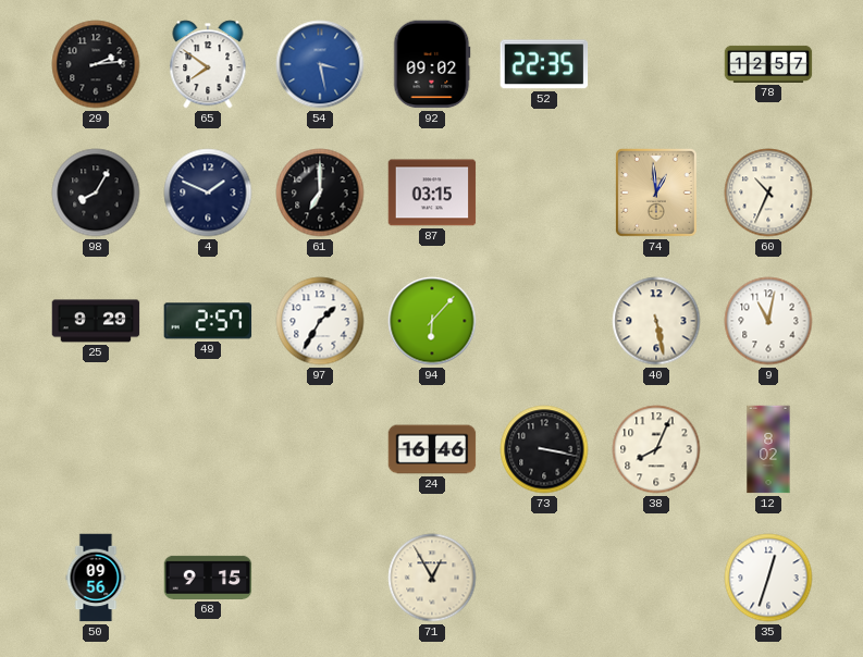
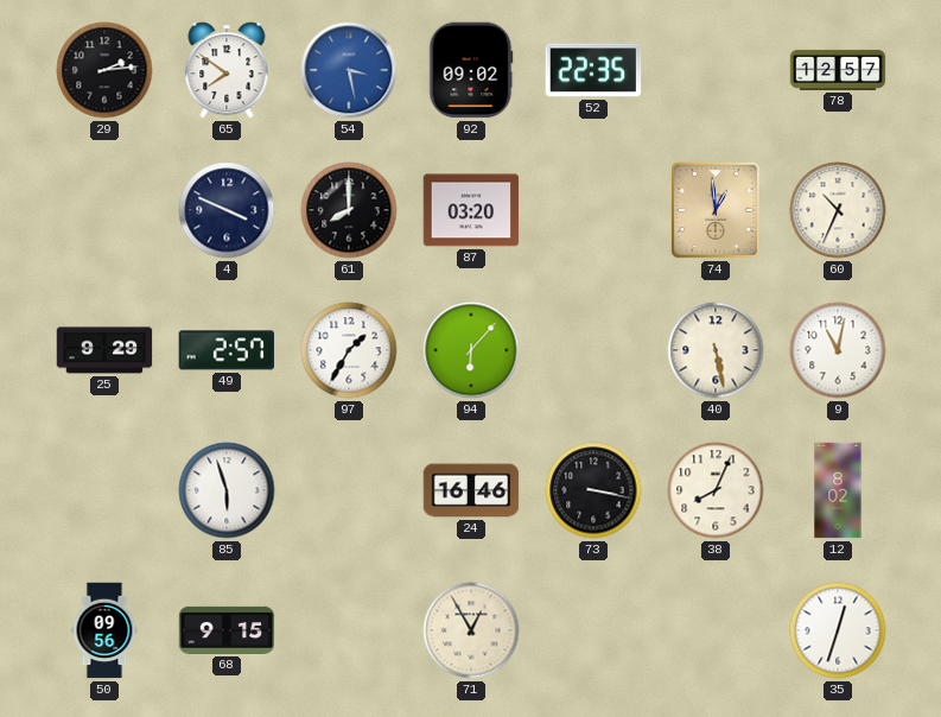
98: 8:05 -> none (96, 193)
4: 1:49 -> 3:49 (227, 210)
61: 7:00 -> 8:00 (349, 210)
87: 03:15 -> 03:20 (471, 210)
85: none -> 5:57 (227, 490)
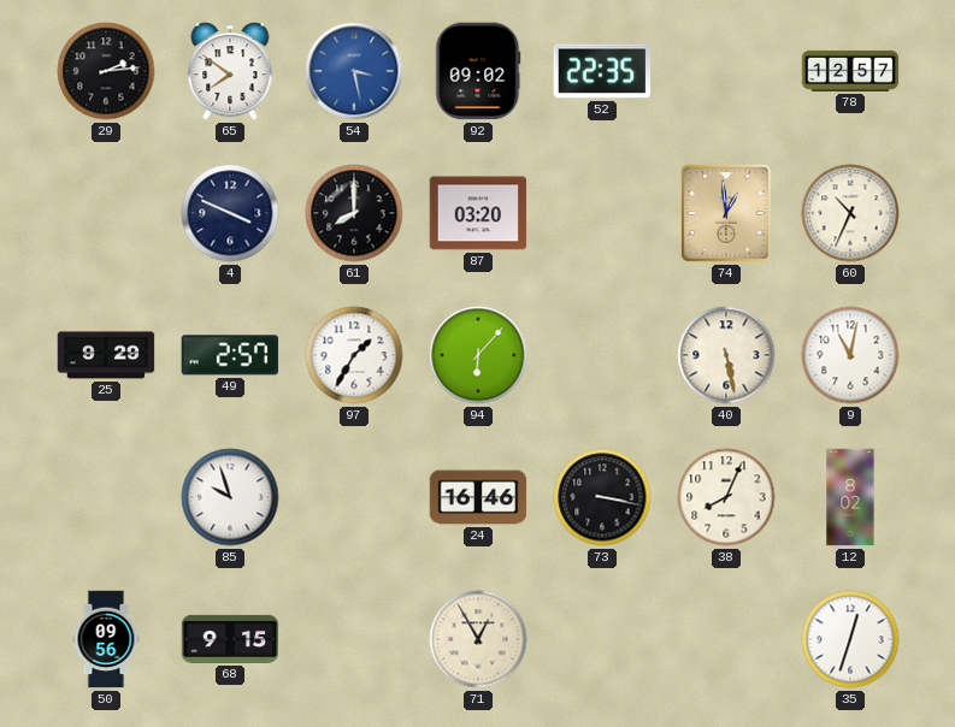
85: 5:57 -> 9:57 (230, 497)
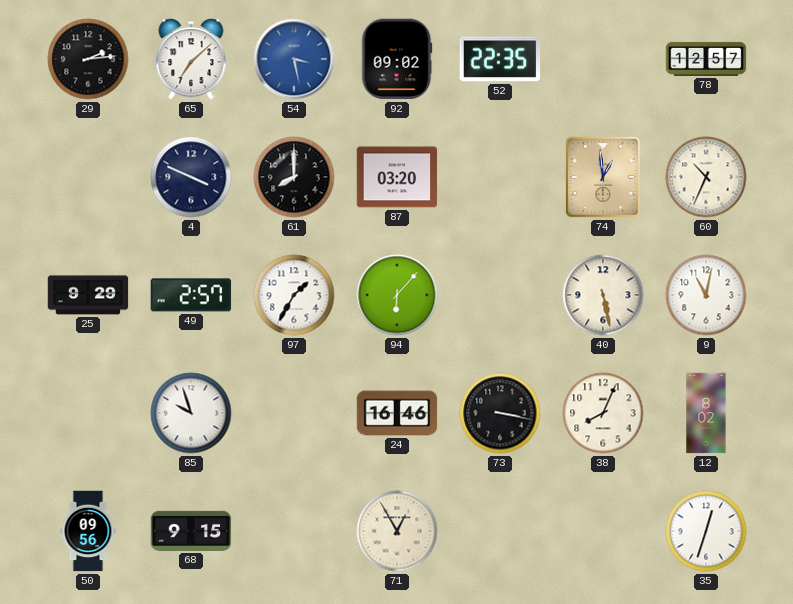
65: 7:51 -> 7:08 (191, 59)
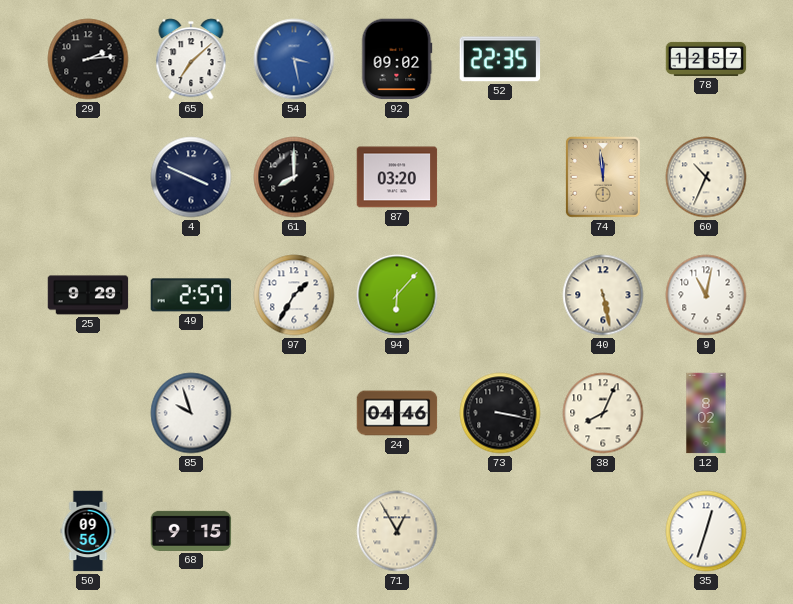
74: 12:59 -> 11:59 (603, 177)
24: 16:46 -> 04:46 (397, 413)
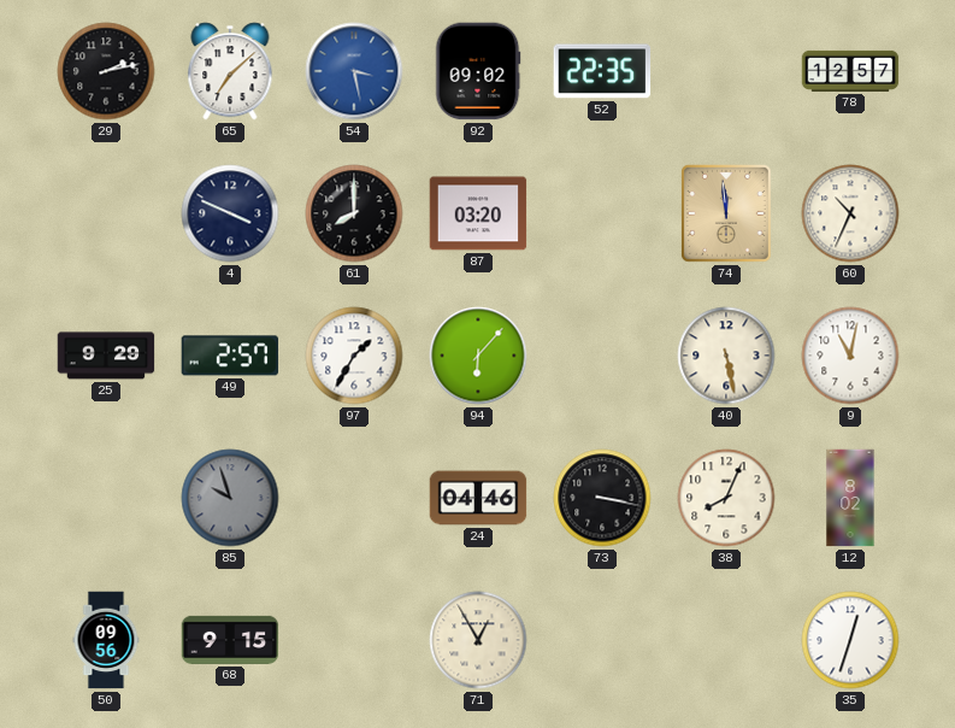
29: 2:14 -> 2:13 (106, 71)
85 dial: white -> grey (230, 498)
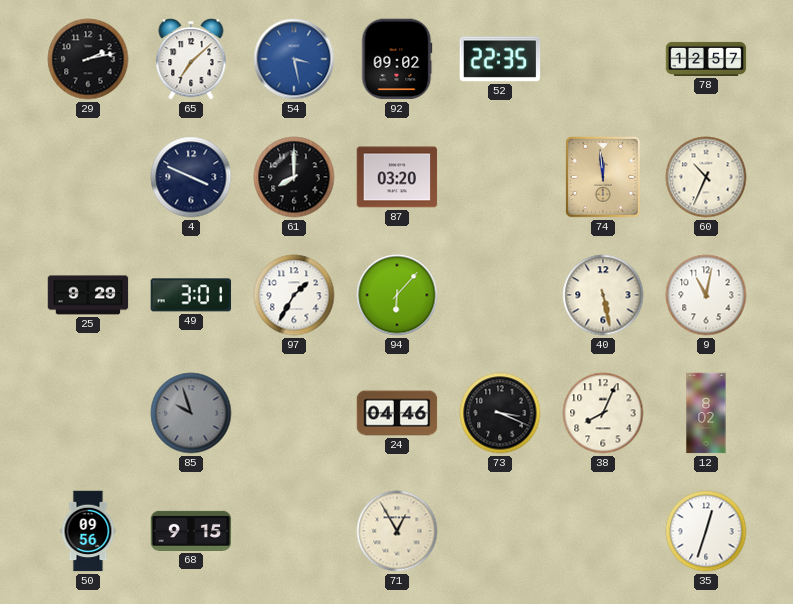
49: 2:57 -> 3:01 (191, 295)
73: 3:17 -> 3:19 (500, 413)
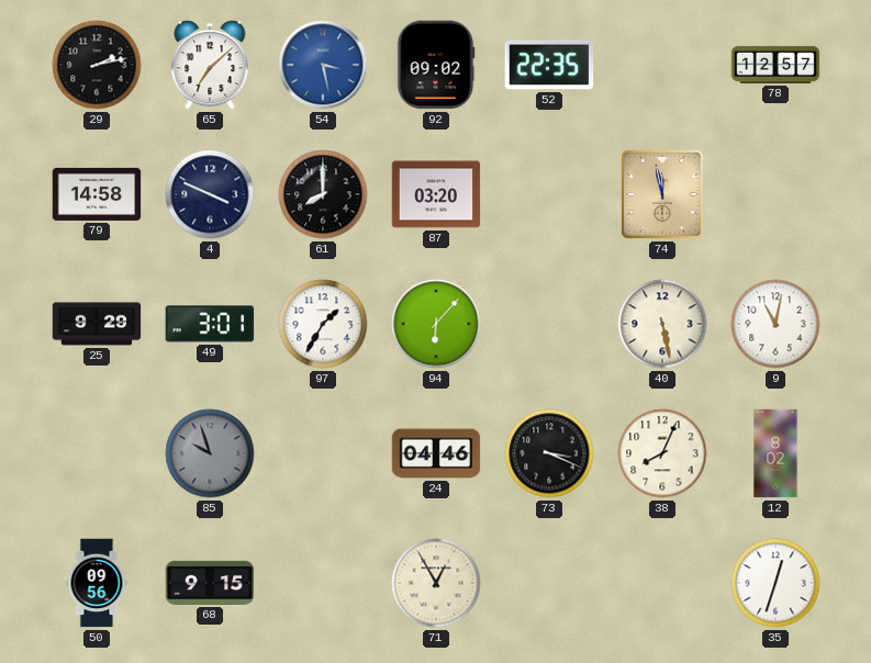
79: none -> 14:58 (97, 194)
74: 11:59 -> 11:58 (662, 194)
60: 10:34 -> none (706, 177)
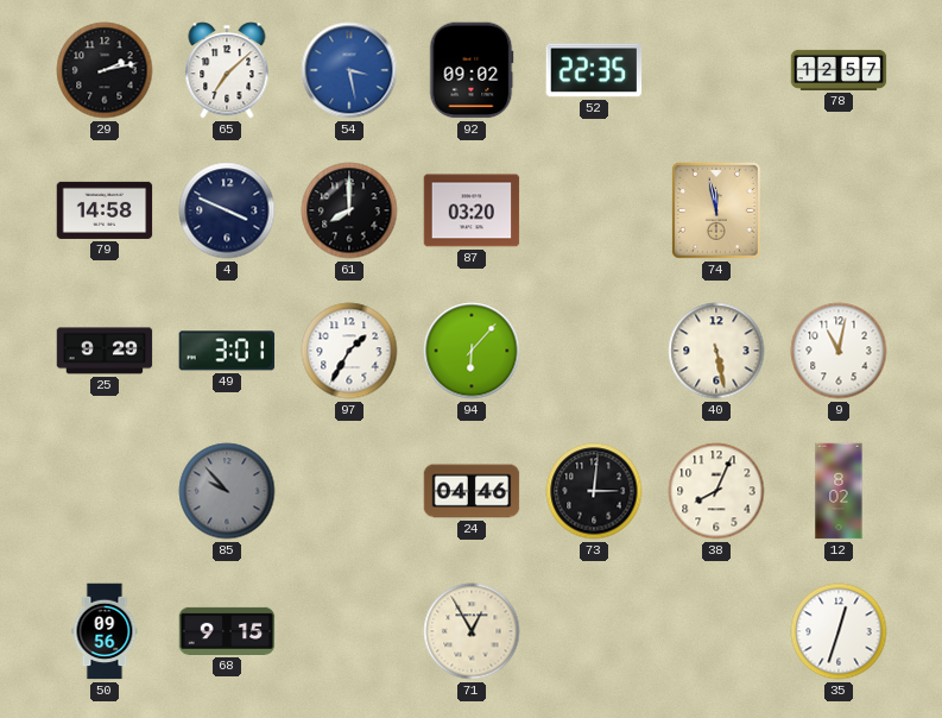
85: 9:57 -> 9:53 (227, 491)
73: 3:19 -> 3:01 (594, 491)
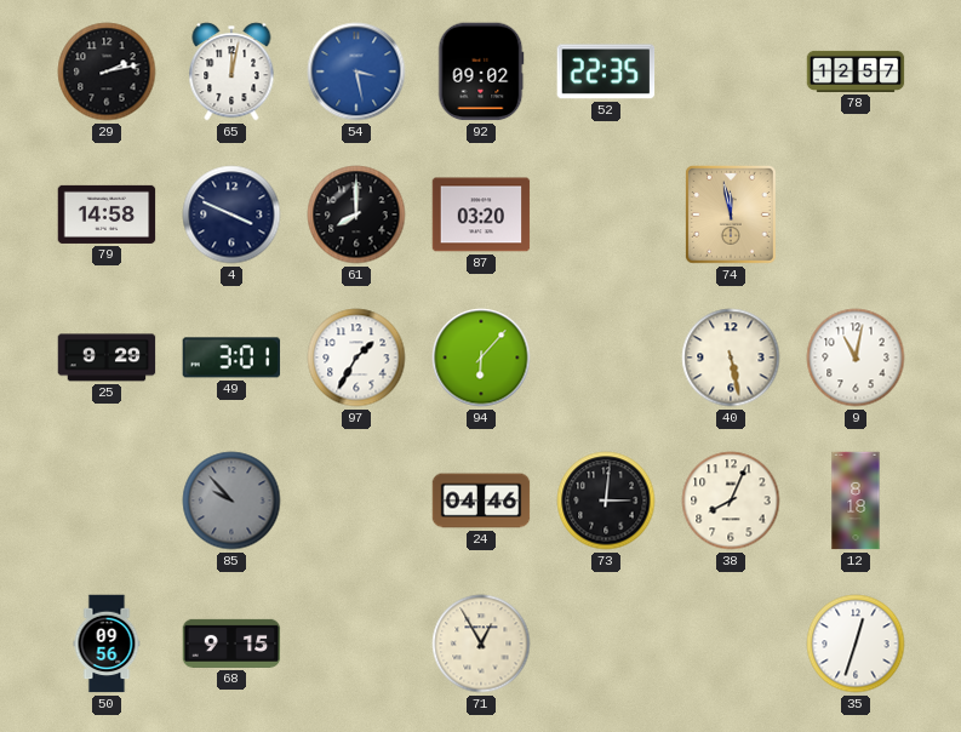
65: 7:08 -> 12:02 (231, 72)
12: 8:02 -> 8:18 (856, 501)
